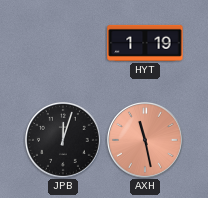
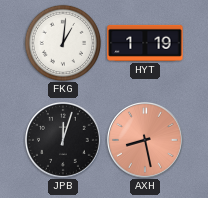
FKG: none -> 1:01 (62, 42)
AXH: 11:28 -> 8:28 (145, 140)
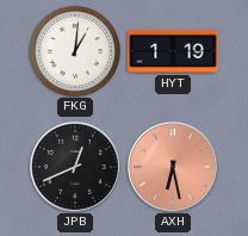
JPB: 12:03 -> 12:41 (75, 167)
AXH: 8:28 -> 6:28 (173, 167)
